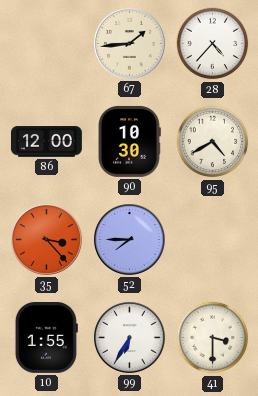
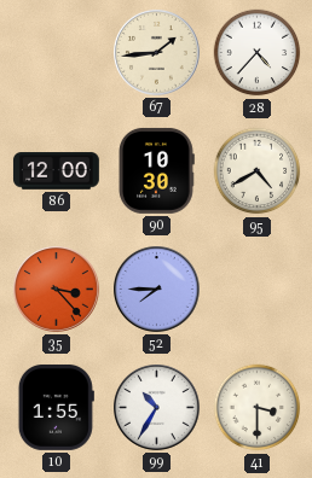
99: 6:35 -> 10:35 (157, 408)
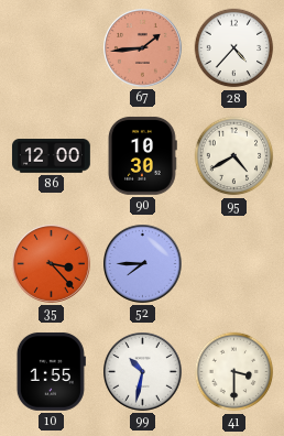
67 dial: cream -> salmon (143, 48)
99: 10:35 -> 10:32 (143, 372)
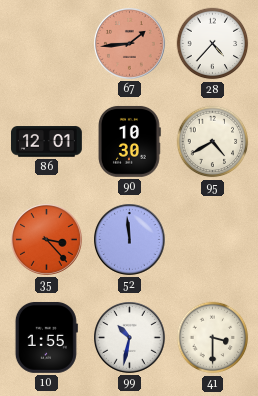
86: 12:00 -> 12:01 (47, 142)
52: 7:45 -> 11:59 (130, 240)
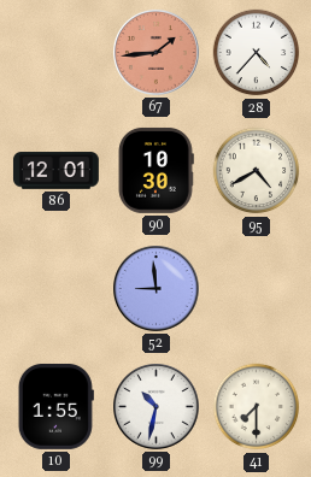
35: 3:23 -> none (47, 240)
52: 11:59 -> 8:59 (157, 289)
41: 3:30 -> 7:30 (257, 407)
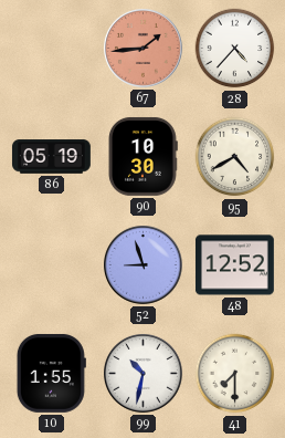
86: 12:01 -> 05:19 (52, 157)
52: 8:59 -> 8:57 (144, 265)
48: none -> 12:52 (234, 265)
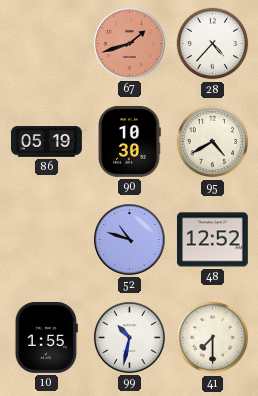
67: 1:44 -> 1:42 (130, 44)
52: 8:57 -> 10:48 (130, 240)
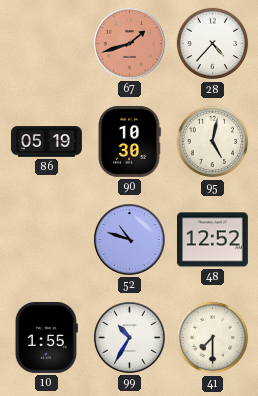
95: 4:40 -> 5:02 (213, 142)
99: 10:32 -> 10:35 (130, 338)
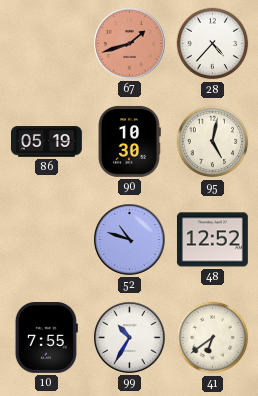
10: 1:55 -> 7:55 (46, 337)
41: 7:30 -> 6:39 (213, 338)
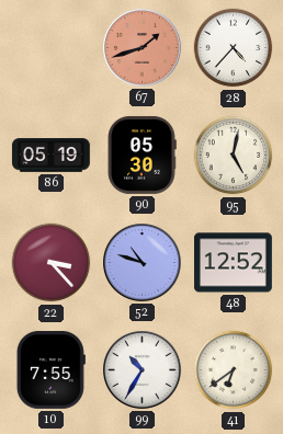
90: 10:30 -> 05:30 (141, 155)
22: none -> 3:23 (52, 263)
